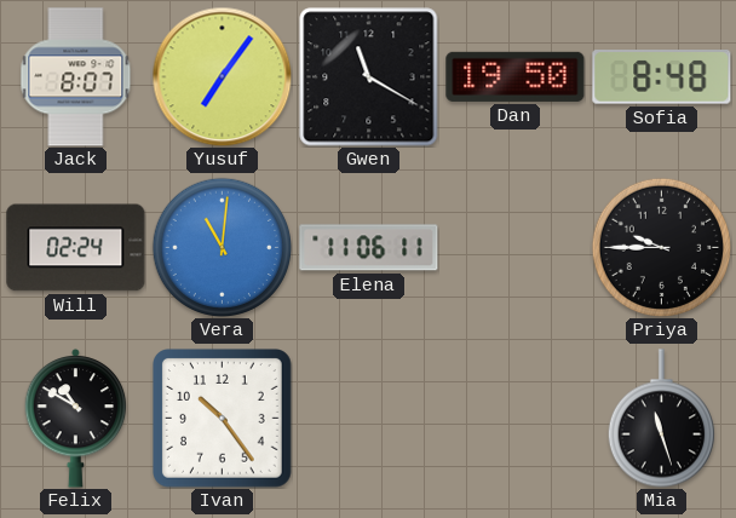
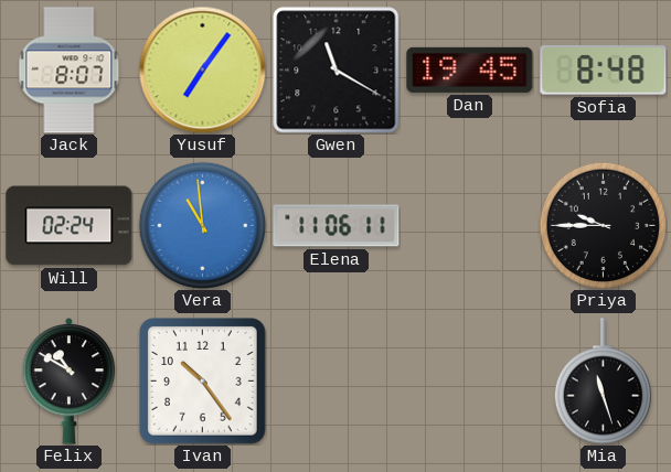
Dan: 19:50 -> 19:45 (470, 69)
Vera: 11:01 -> 10:59 (202, 225)
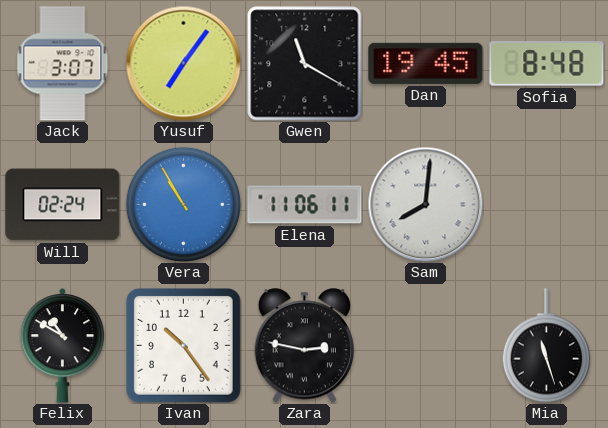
Jack: 8:07 -> 3:07 (63, 64)
Vera: 10:59 -> 10:55 (183, 204)
Sam: none -> 8:01 (425, 204)
Priya: 9:45 -> none (603, 225)
Zara: none -> 2:47 (304, 346)
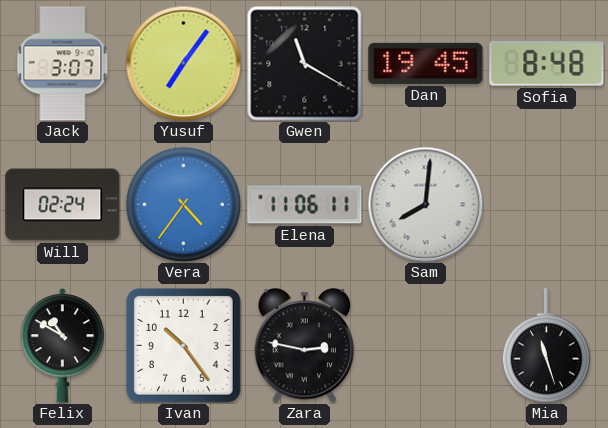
Vera: 10:55 -> 4:36 (183, 204)
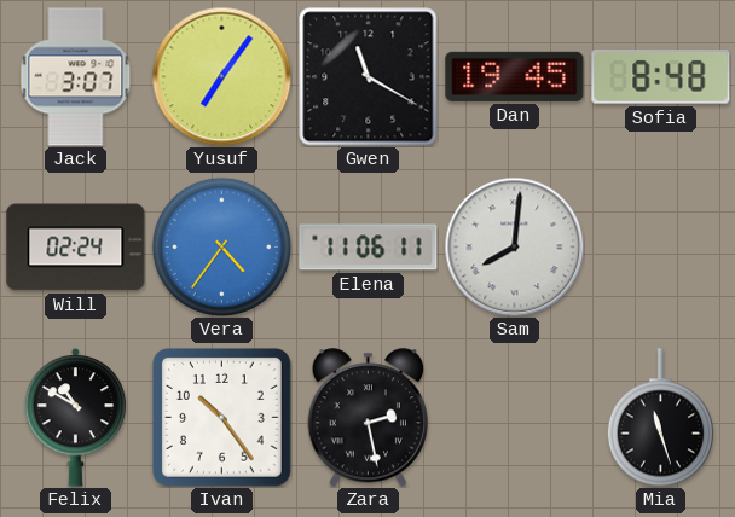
Zara: 2:47 -> 2:28 (367, 418)
